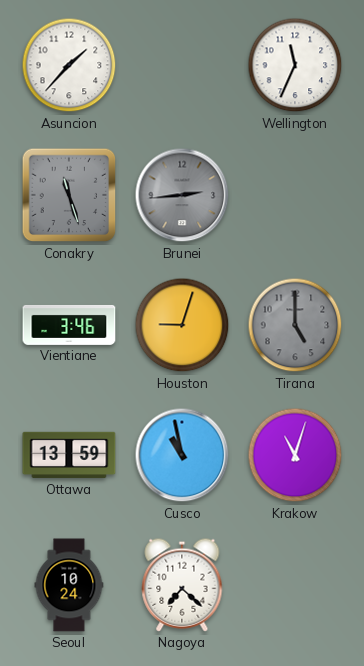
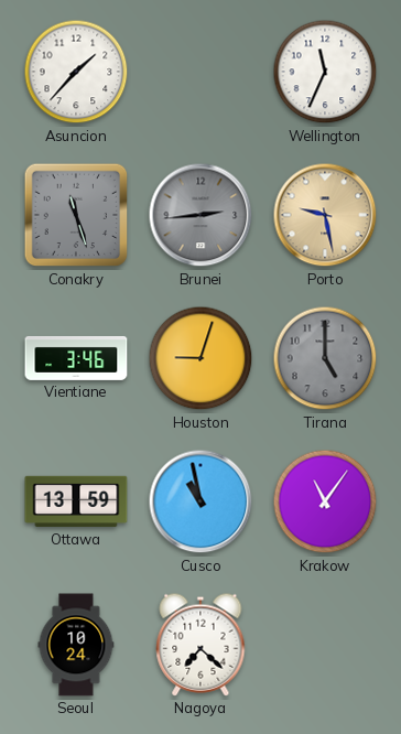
Porto: none -> 9:28 (325, 215)
Krakow: 11:03 -> 11:06 (325, 501)
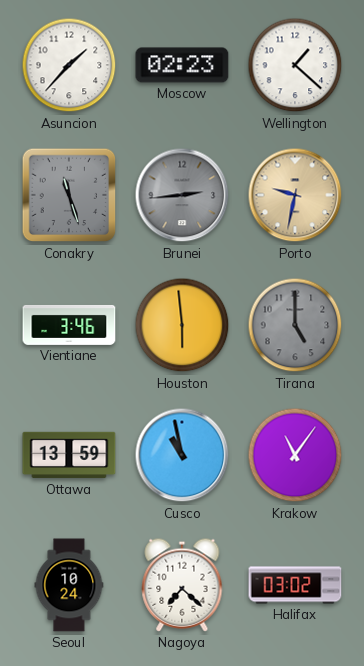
Moscow: none -> 02:23 (182, 65)
Wellington: 11:34 -> 1:22 (295, 65)
Porto: 9:28 -> 9:32 (295, 195)
Houston: 9:03 -> 5:59 (182, 325)
Halifax: none -> 03:02 (295, 585)
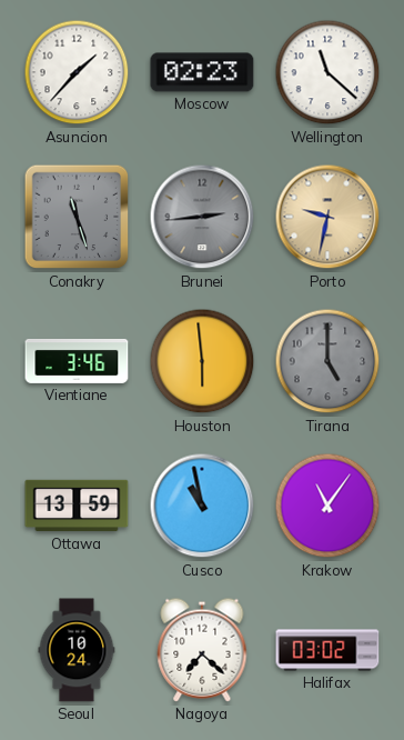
Wellington: 1:22 -> 11:22 (327, 72)
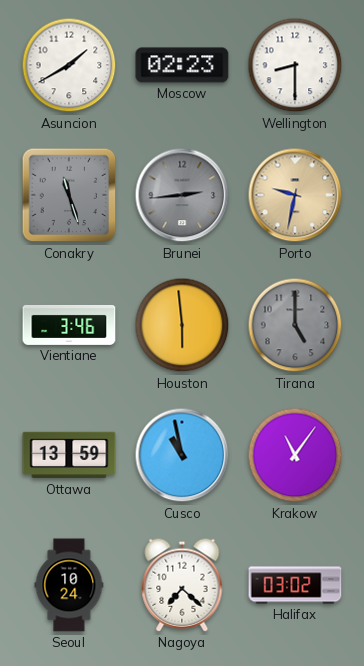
Asuncion: 1:37 -> 1:40 (69, 65)
Wellington: 11:22 -> 8:30 (295, 65)
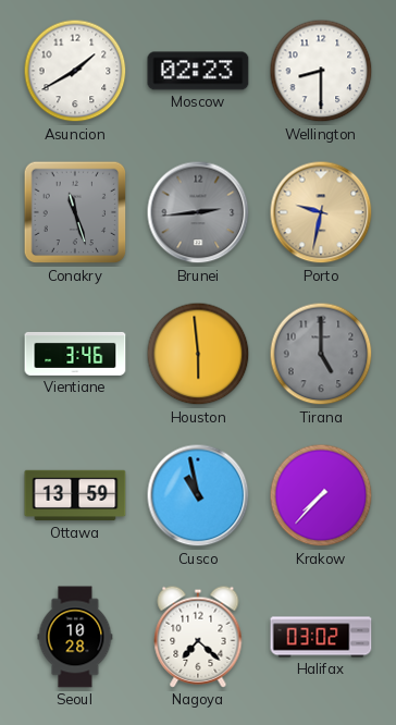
Krakow: 11:06 -> 7:37 (321, 495)
Seoul: 10:24 -> 10:28 (75, 637)
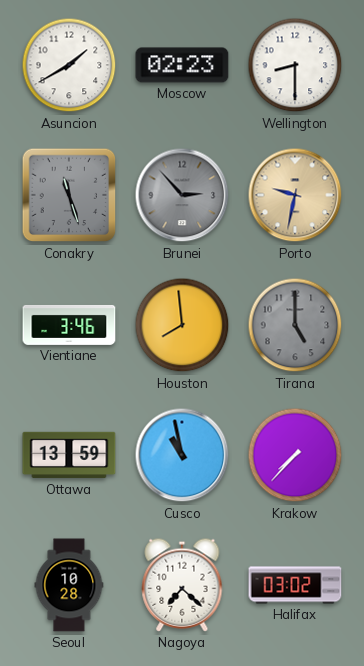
Brunei: 2:44 -> 2:53 (182, 195)
Houston: 5:59 -> 7:59 (182, 325)
